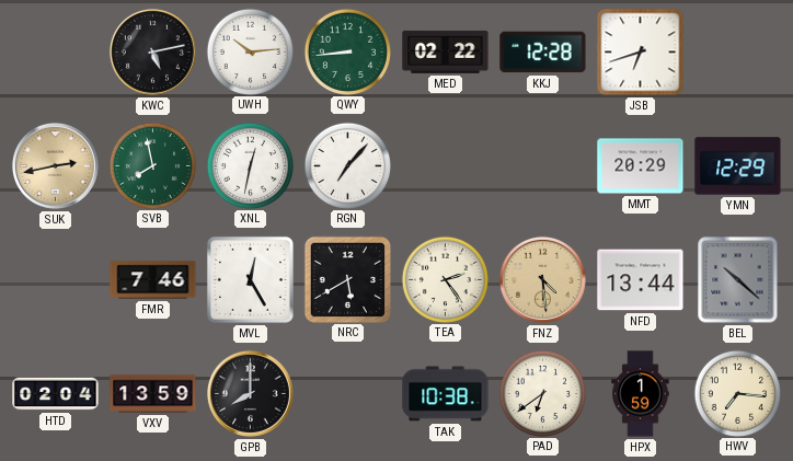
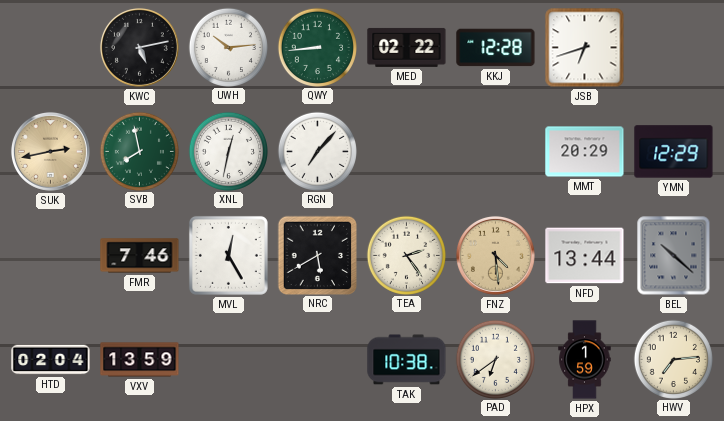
GPB: 8:00 -> none (250, 393)
HWV: 7:16 -> 7:14 (673, 359)
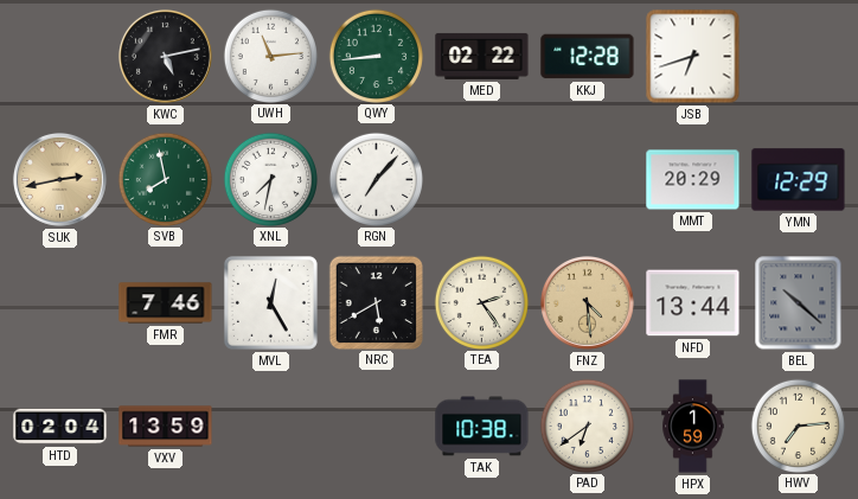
UWH: 10:14 -> 11:14 (270, 56)
XNL: 12:32 -> 7:32 (270, 179)
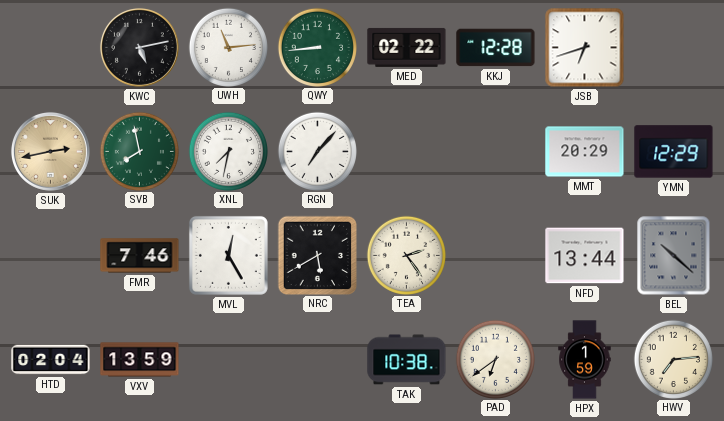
FNZ: 4:29 -> none (587, 302)
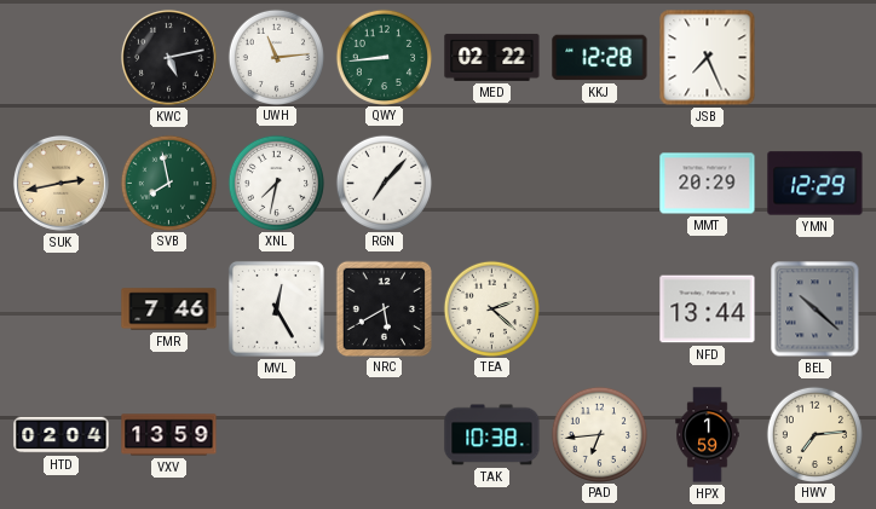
JSB: 6:42 -> 7:26 (708, 58)
TEA: 2:24 -> 2:22 (491, 308)
PAD: 6:39 -> 6:44 (599, 434)
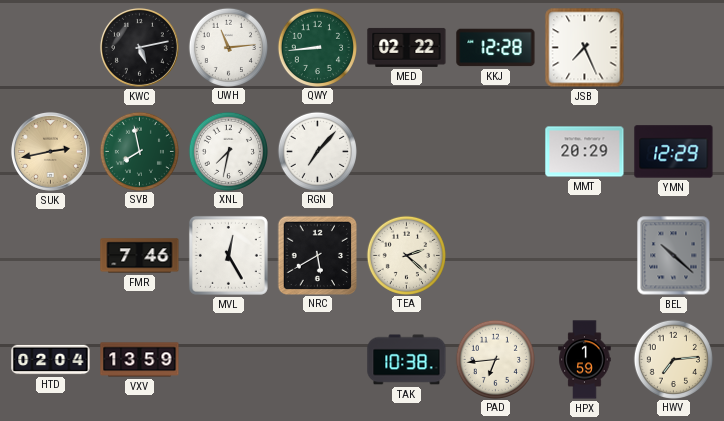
NFD: 13:44 -> none (708, 310)
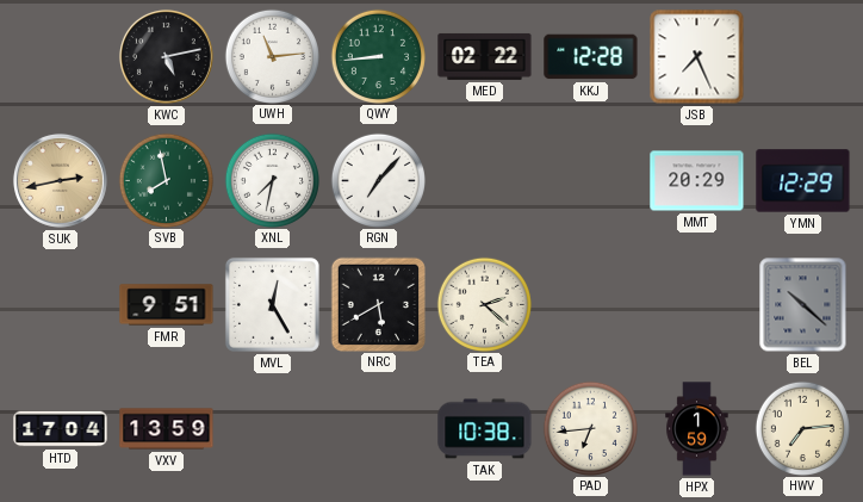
FMR: 7:46 -> 9:51 (167, 305)
HTD: 02:04 -> 17:04 (61, 429)
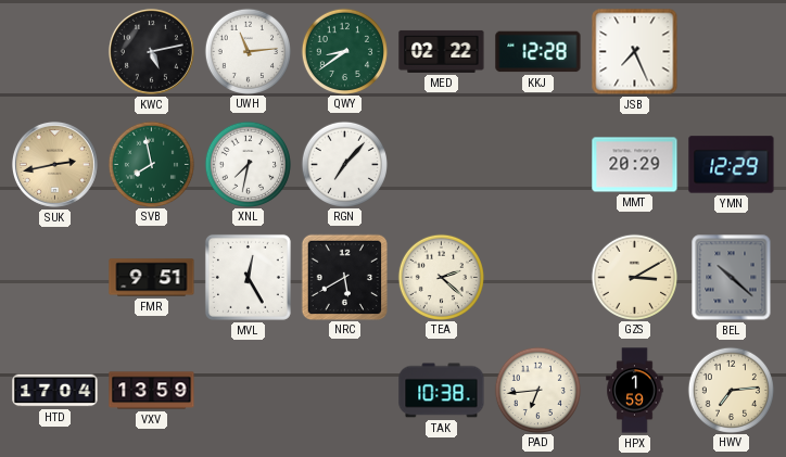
QWY: 8:44 -> 8:39 (344, 51)
GZS: none -> 3:10 (634, 277)
